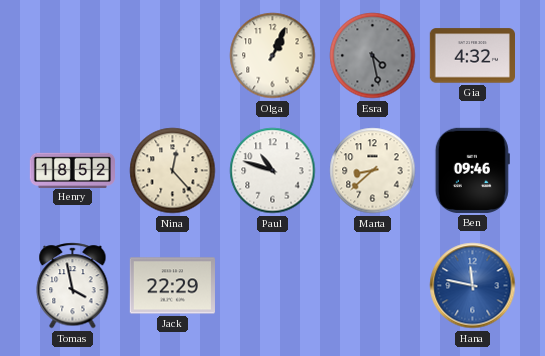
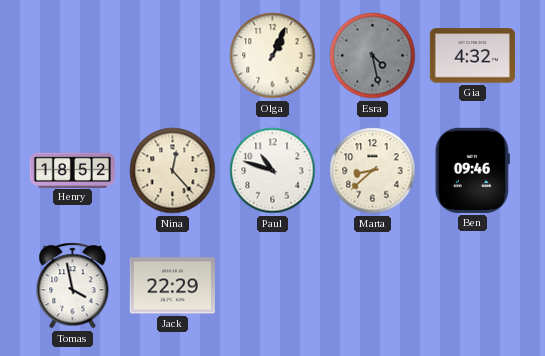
Hana: 11:47 -> none (473, 286)
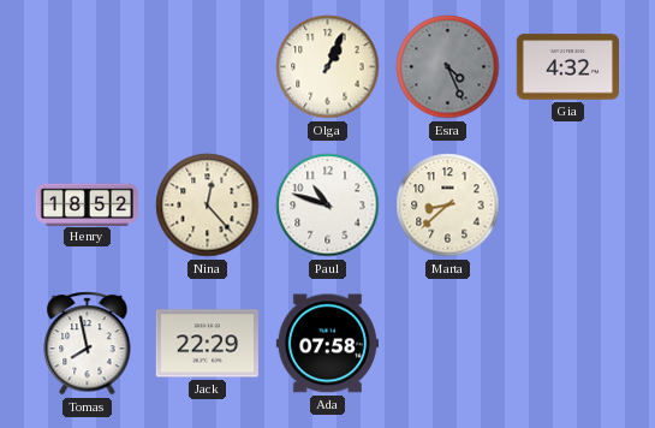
Esra: 4:28 -> 4:26 (448, 67)
Ben: 09:46 -> none (472, 170)
Tomas: 3:58 -> 7:58 (88, 344)
Ada: none -> 07:58 (327, 344)
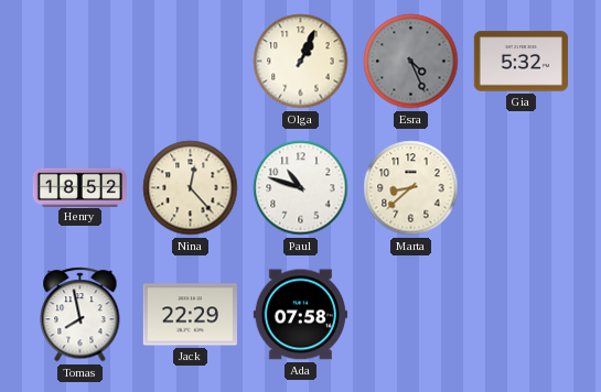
Gia: 4:32 -> 5:32 (520, 62)
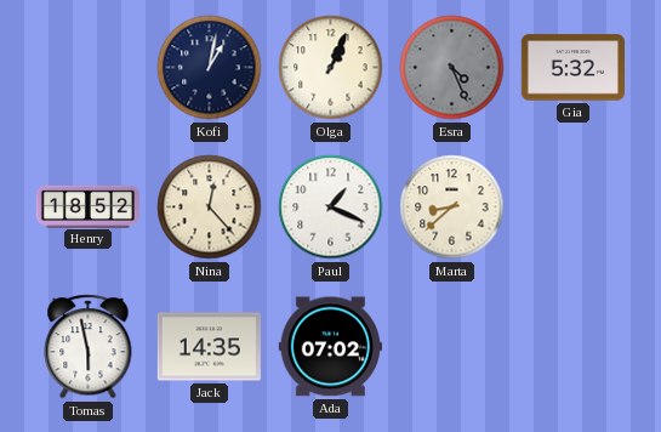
Kofi: none -> 1:02 (210, 68)
Paul: 10:48 -> 1:19 (331, 208)
Tomas: 7:58 -> 5:58 (89, 347)
Jack: 22:29 -> 14:35 (209, 347)
Ada: 07:58 -> 07:02 (330, 347)
